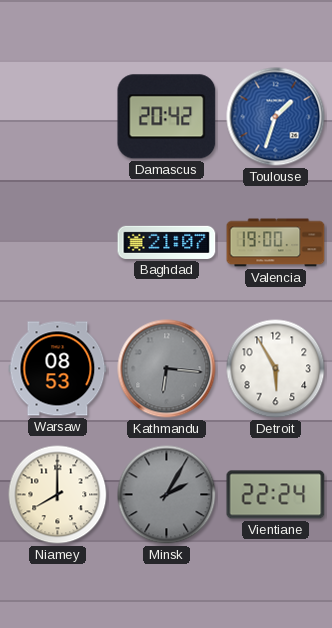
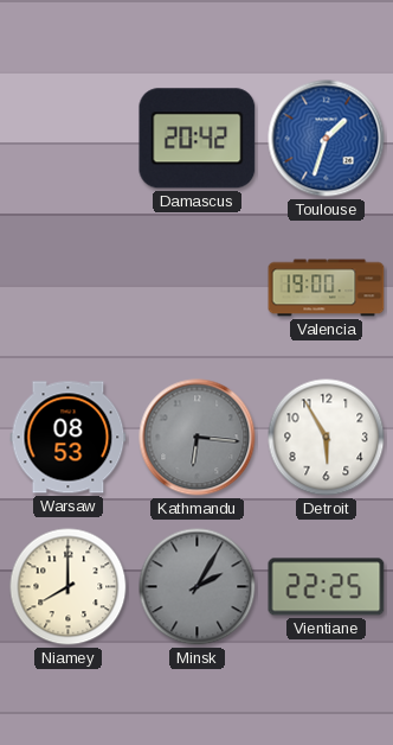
Baghdad: 21:07 -> none (167, 242)
Vientiane: 22:24 -> 22:25 (327, 587)
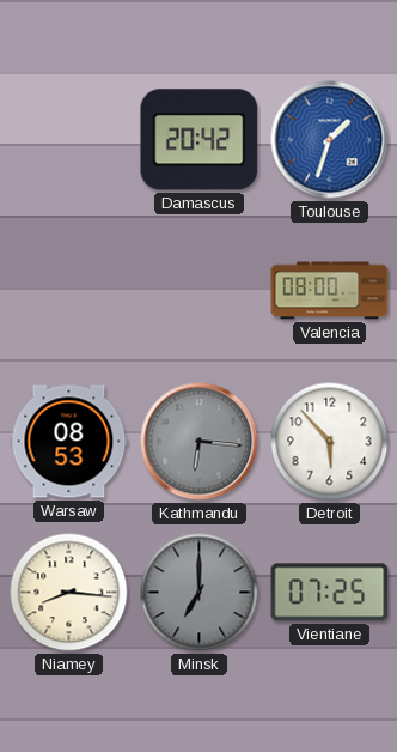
Valencia: 19:00 -> 08:00 (330, 291)
Detroit: 5:55 -> 5:53 (330, 442)
Niamey: 8:00 -> 8:16 (69, 593)
Minsk: 2:05 -> 7:00 (200, 593)
Vientiane: 22:25 -> 07:25 (330, 593)
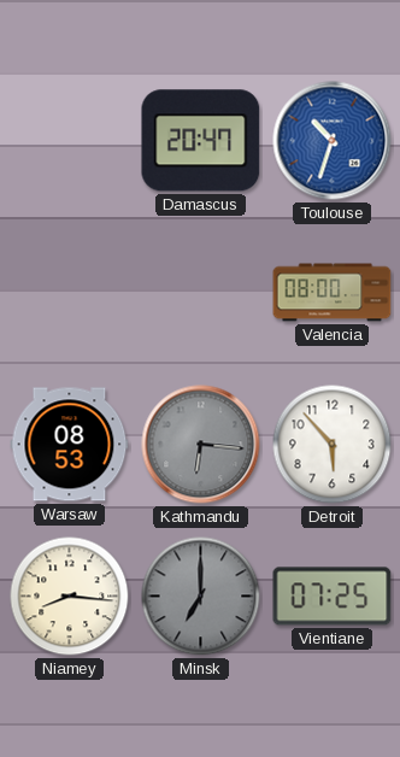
Damascus: 20:42 -> 20:47 (201, 141)
Toulouse: 1:33 -> 10:33 (333, 141)
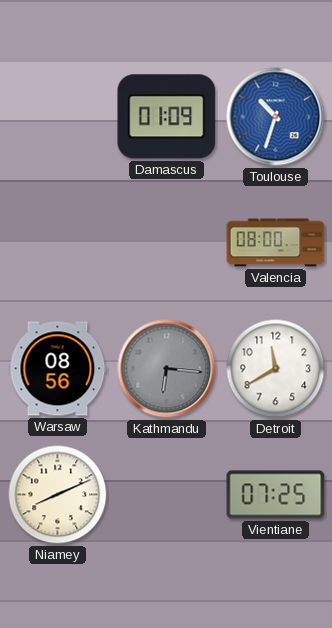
Damascus: 20:47 -> 01:09 (167, 117)
Warsaw: 08:53 -> 08:56 (58, 369)
Detroit: 5:53 -> 11:40 (276, 369)
Niamey: 8:16 -> 8:11 (58, 495)
Minsk: 7:00 -> none (201, 597)
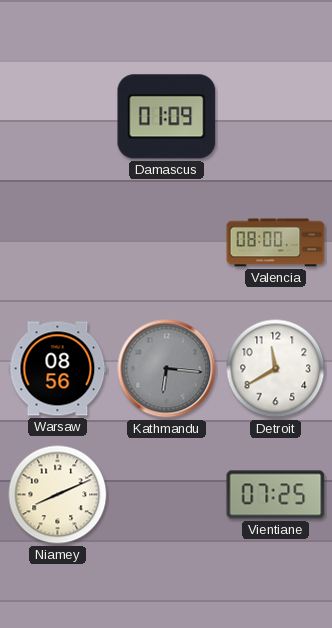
Toulouse: 10:33 -> none (276, 117)
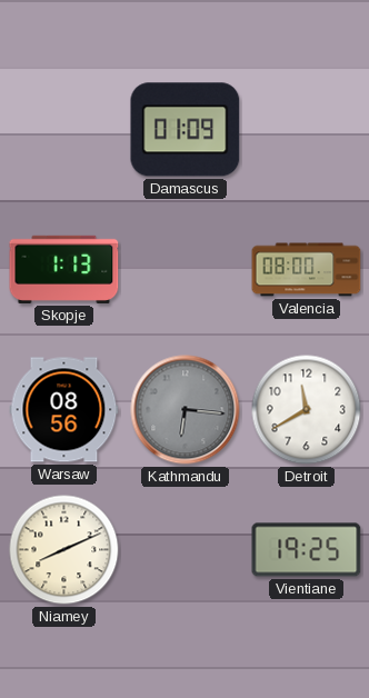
Skopje: none -> 1:13 (64, 269)
Vientiane: 07:25 -> 19:25 (307, 550)
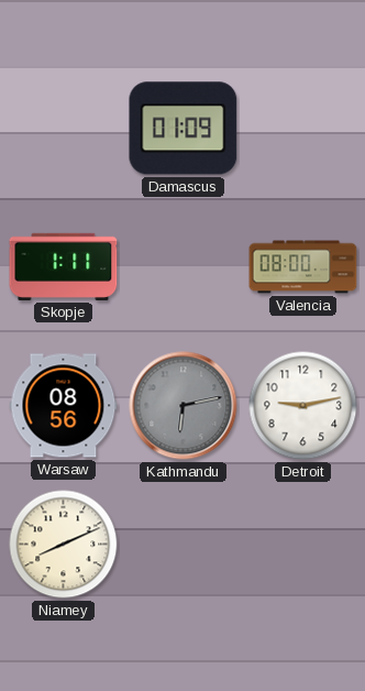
Skopje: 1:13 -> 1:11 (64, 266)
Kathmandu: 6:16 -> 6:13 (184, 406)
Detroit: 11:40 -> 9:13 (303, 406)
Vientiane: 19:25 -> none (307, 550)
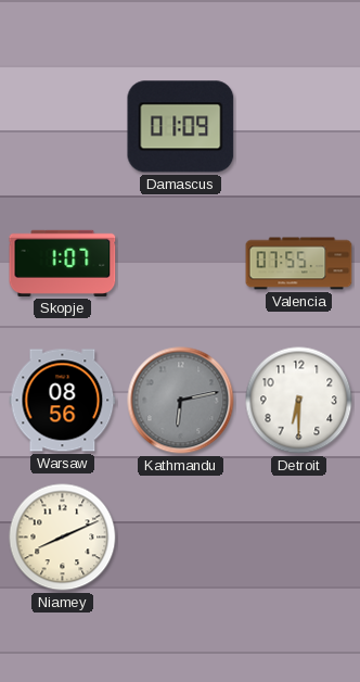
Skopje: 1:11 -> 1:07 (63, 263)
Valencia: 08:00 -> 07:55 (299, 264)
Detroit: 9:13 -> 6:30 (299, 401)
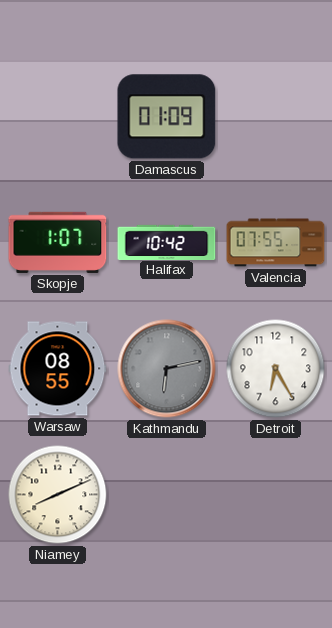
Halifax: none -> 10:42 (167, 242)
Warsaw: 08:56 -> 08:55 (58, 369)
Detroit: 6:30 -> 6:25 (276, 369)
